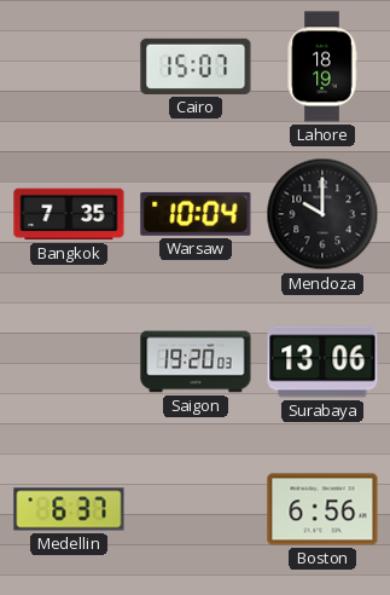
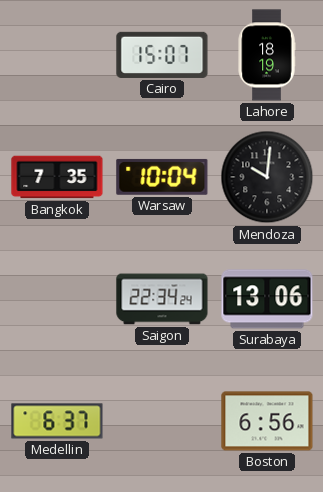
Mendoza: 10:00 -> 10:01 (267, 177)
Saigon: 19:20 -> 22:34 (162, 299)
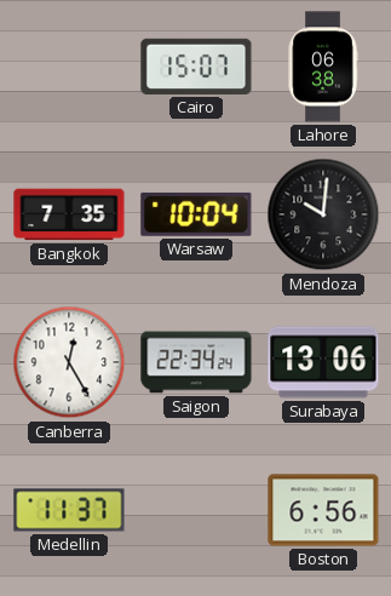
Lahore: 18:19 -> 06:38 (323, 67)
Canberra: none -> 12:25 (69, 362)
Medellin: 6:37 -> 11:37 (69, 510)
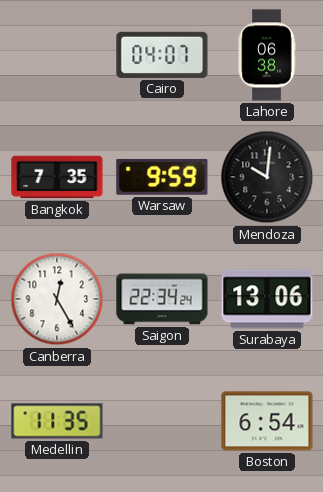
Cairo: 15:07 -> 04:07 (162, 55)
Warsaw: 10:04 -> 9:59 (162, 177)
Medellin: 11:37 -> 11:35 (57, 421)
Boston: 6:56 -> 6:54 (267, 421)
